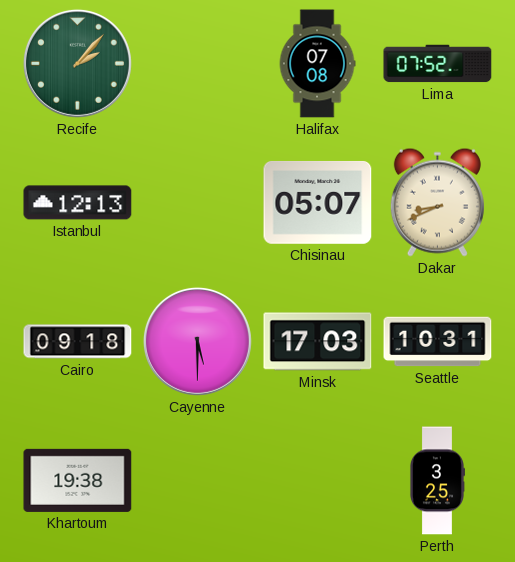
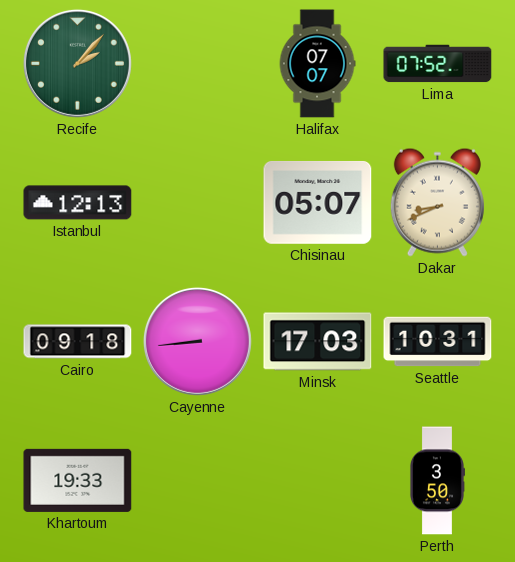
Halifax: 07:08 -> 07:07 (317, 64)
Cayenne: 5:30 -> 8:44 (197, 341)
Khartoum: 19:38 -> 19:33 (78, 480)
Perth: 3:25 -> 3:50 (437, 481)
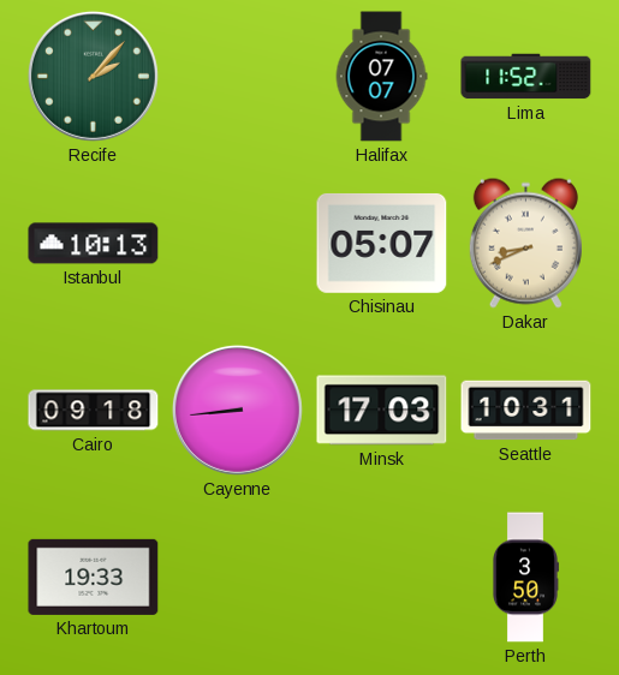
Lima: 07:52 -> 11:52 (526, 77)
Istanbul: 12:13 -> 10:13 (94, 244)
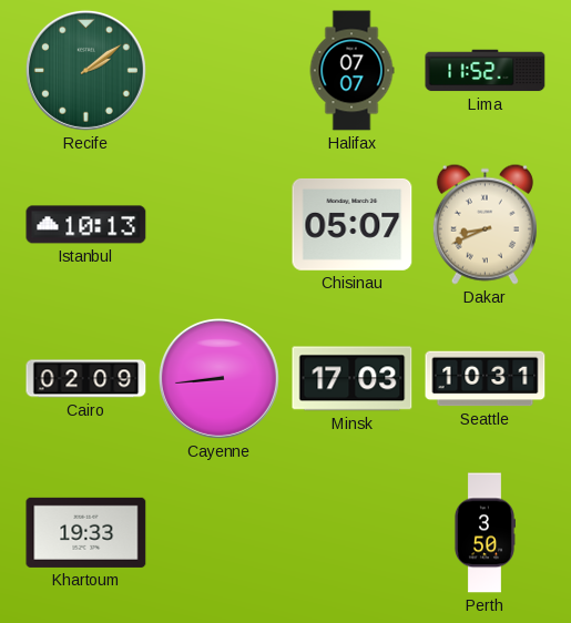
Recife: 2:07 -> 2:09 (85, 70)
Cairo: 09:18 -> 02:09 (86, 379)
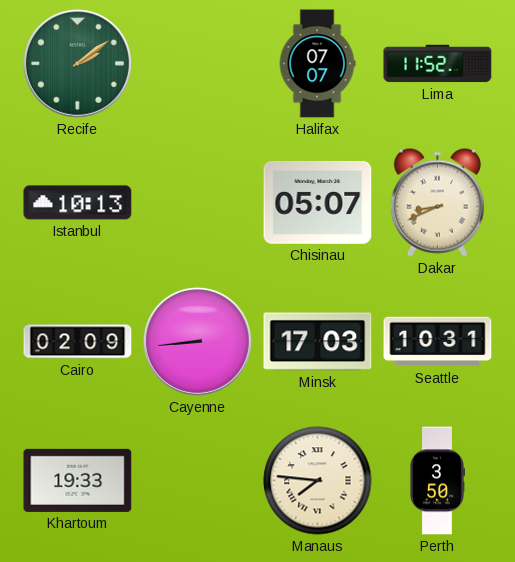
Manaus: none -> 7:46 (318, 481)
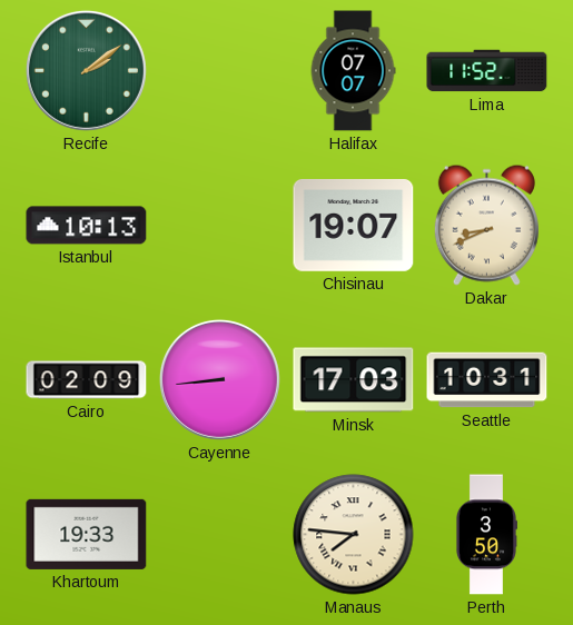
Chisinau: 05:07 -> 19:07 (354, 225)
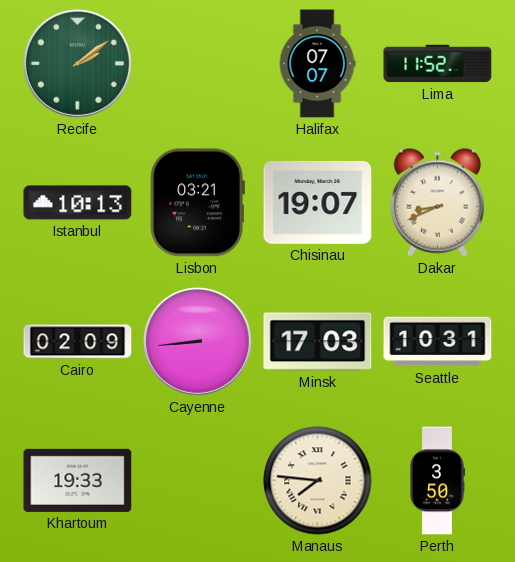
Lisbon: none -> 03:21 (197, 203)
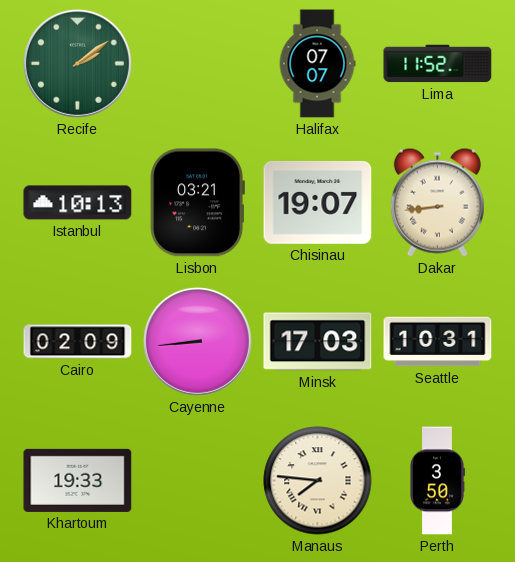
Dakar: 8:41 -> 8:44 (437, 202)
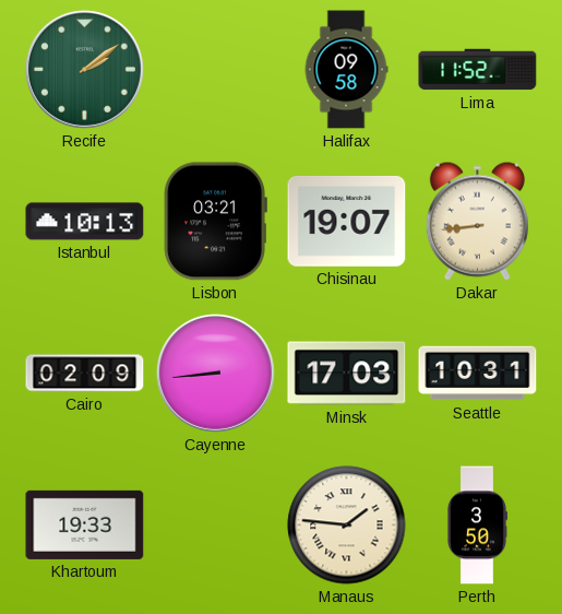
Halifax: 07:07 -> 09:58 (346, 70)
Manaus: 7:46 -> 1:46 (347, 526)
